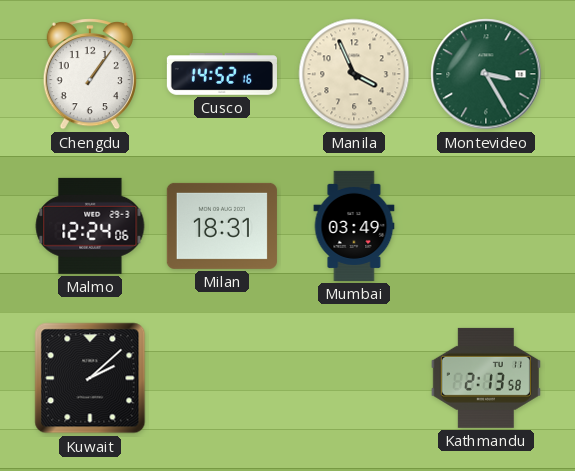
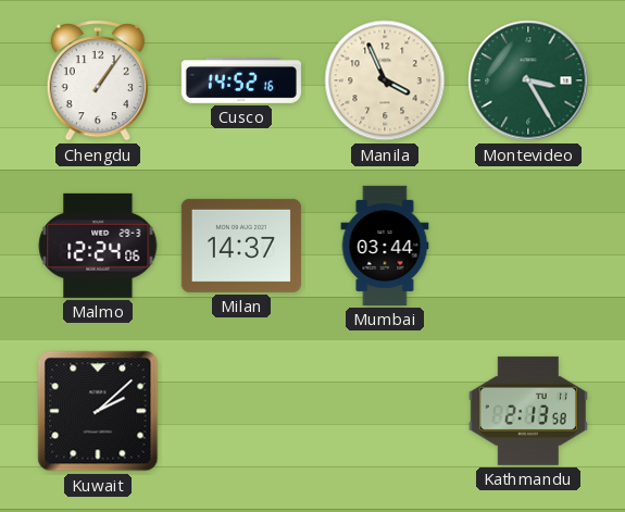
Milan: 18:31 -> 14:37 (241, 246)
Mumbai: 03:49 -> 03:44 (385, 246)
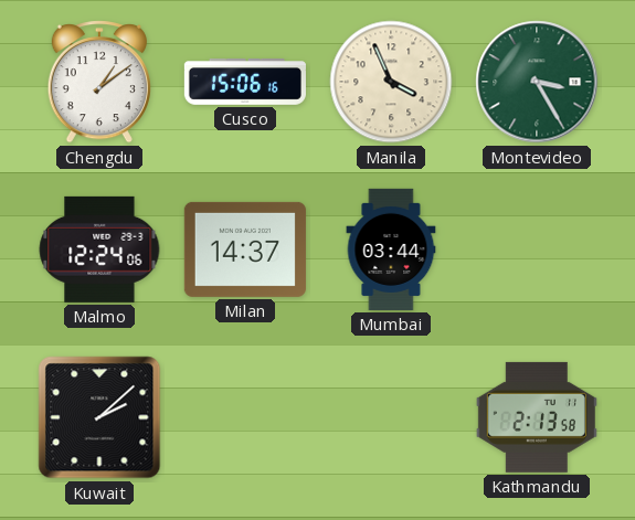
Chengdu: 1:06 -> 1:09 (99, 82)
Cusco: 14:52 -> 15:06 (245, 83)
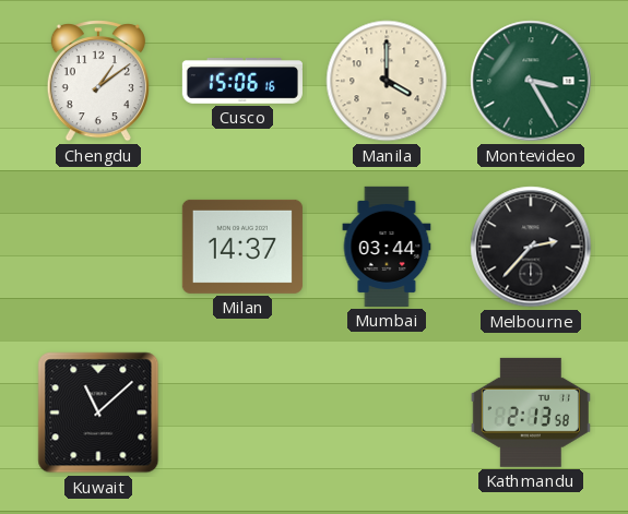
Manila: 3:56 -> 4:00 (387, 81)
Malmo: 12:24 -> none (99, 250)
Melbourne: none -> 2:37 (531, 247)
Kuwait: 2:08 -> 11:08 (98, 413)
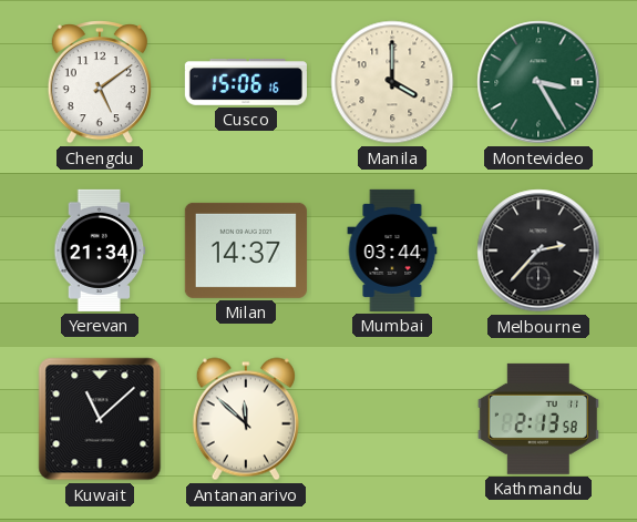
Chengdu: 1:09 -> 5:09 (100, 82)
Yerevan: none -> 21:34 (100, 250)
Antananarivo: none -> 11:52 (246, 419)
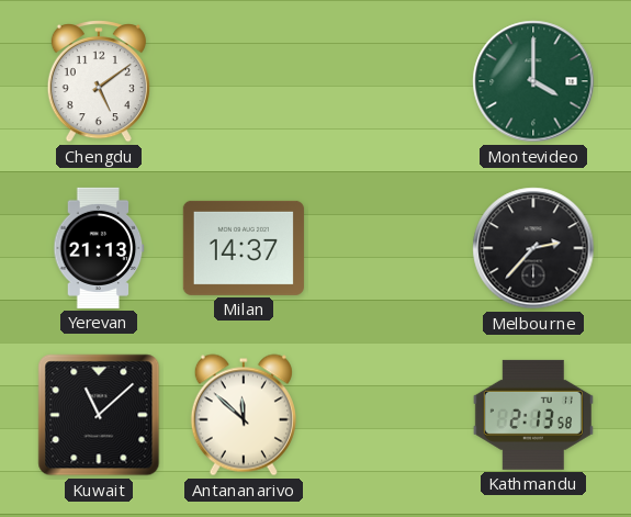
Cusco: 15:06 -> none (246, 83)
Manila: 4:00 -> none (392, 82)
Montevideo: 3:25 -> 4:00 (533, 81)
Yerevan: 21:34 -> 21:13 (99, 248)
Mumbai: 03:44 -> none (392, 250)
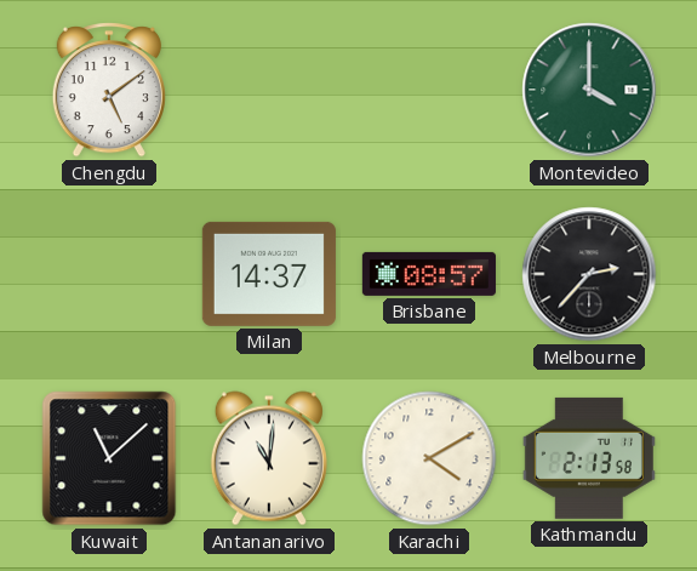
Yerevan: 21:13 -> none (99, 248)
Brisbane: none -> 08:57 (429, 274)
Antananarivo: 11:52 -> 11:01 (269, 458)
Karachi: none -> 4:10 (429, 458)
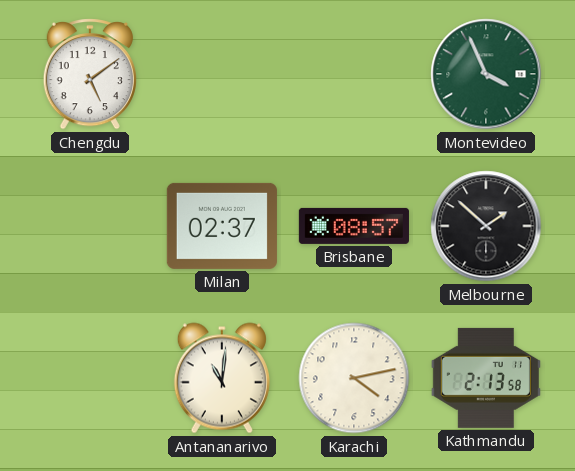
Montevideo: 4:00 -> 3:56 (486, 74)
Milan: 14:37 -> 02:37 (222, 226)
Melbourne: 2:37 -> 1:52 (486, 226)
Kuwait: 11:08 -> none (109, 458)
Karachi: 4:10 -> 4:13 (354, 378)
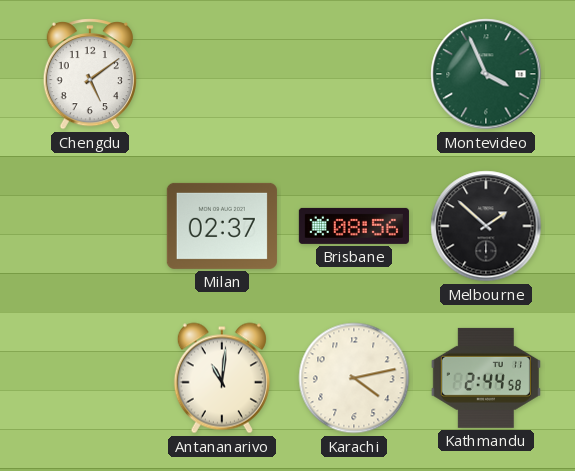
Brisbane: 08:57 -> 08:56 (354, 226)
Kathmandu: 2:13 -> 2:44 (486, 378)
